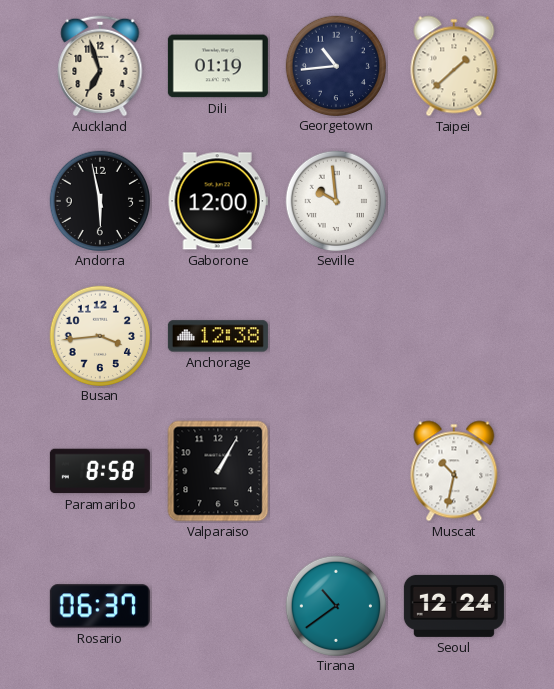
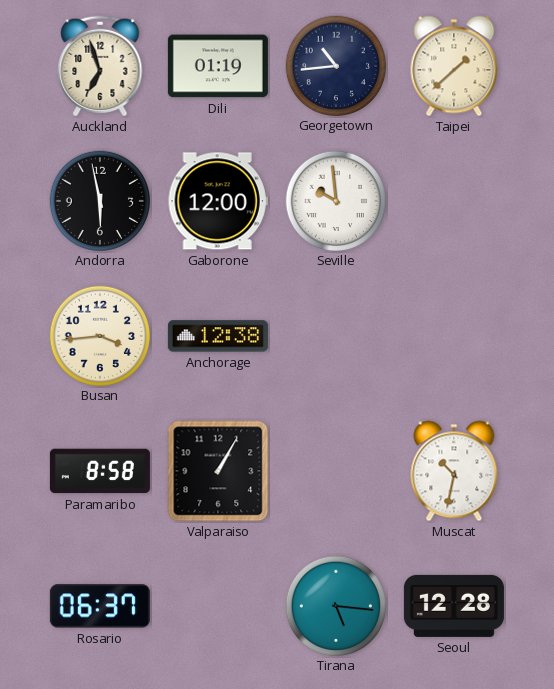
Tirana: 10:39 -> 5:16 (335, 605)
Seoul: 12:24 -> 12:28 (454, 606)
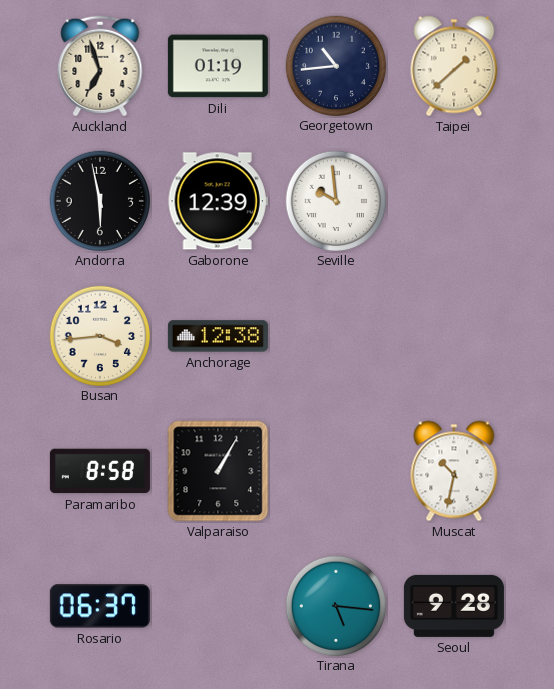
Gaborone: 12:00 -> 12:39 (218, 201)
Seoul: 12:28 -> 9:28 (454, 606)
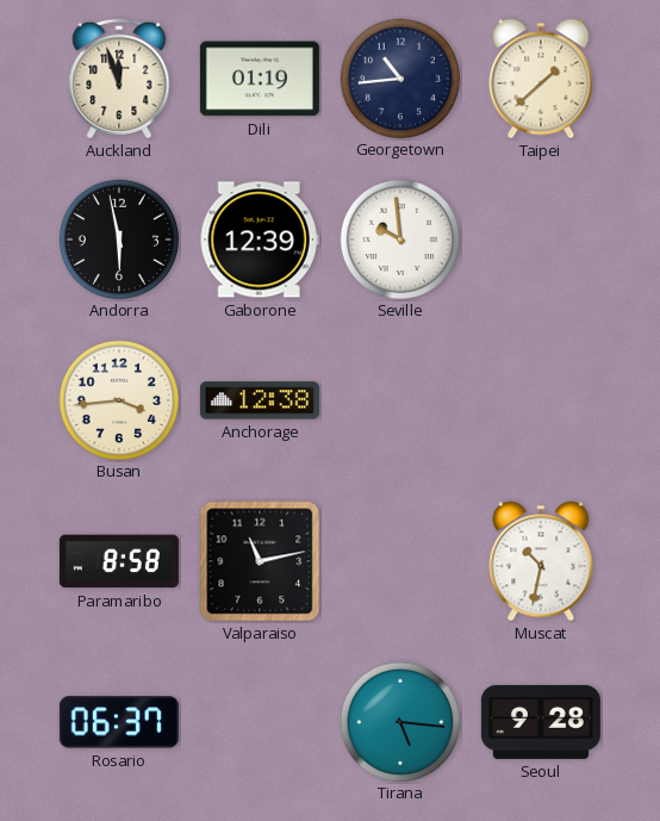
Auckland: 6:57 -> 11:57 (119, 79)
Valparaiso: 1:05 -> 11:13 (260, 561)
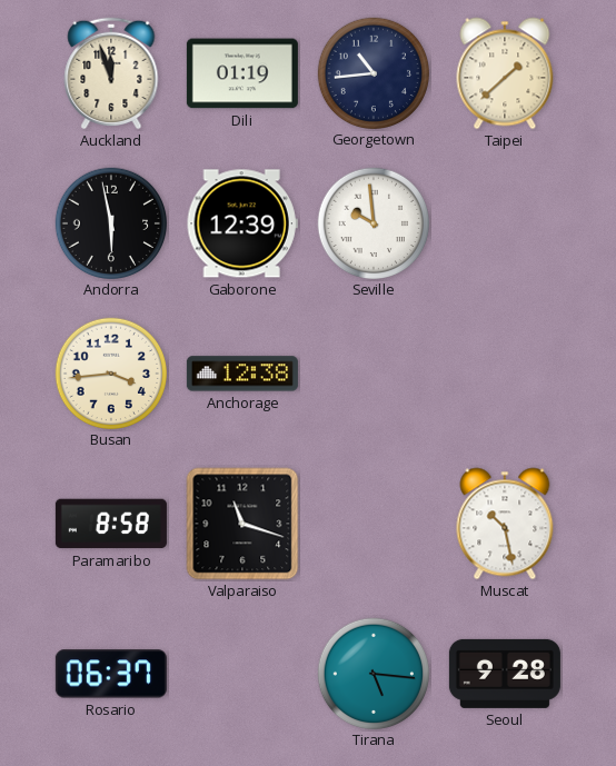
Valparaiso: 11:13 -> 11:18 (242, 524)
Muscat: 10:32 -> 10:28 (505, 524)
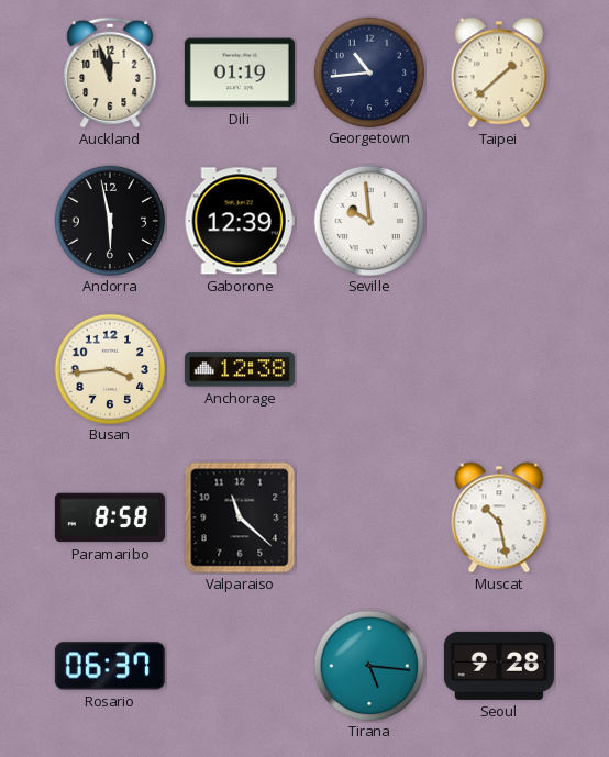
Valparaiso: 11:18 -> 11:22 (240, 517)
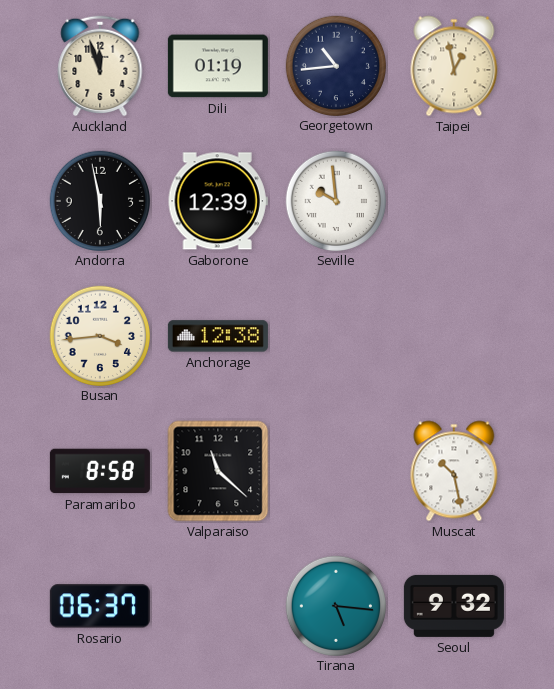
Taipei: 1:38 -> 12:58 (454, 66)
Seoul: 9:28 -> 9:32 (454, 606)
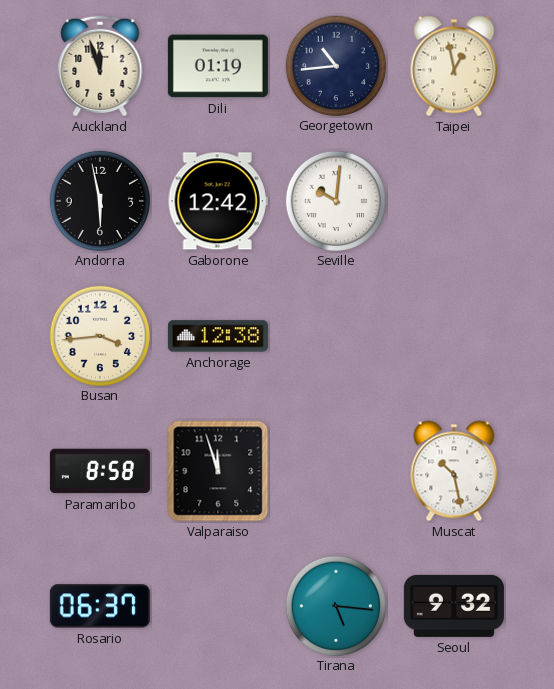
Gaborone: 12:39 -> 12:42 (218, 201)
Seville: 9:59 -> 10:01 (335, 200)
Valparaiso: 11:22 -> 11:57 (218, 471)
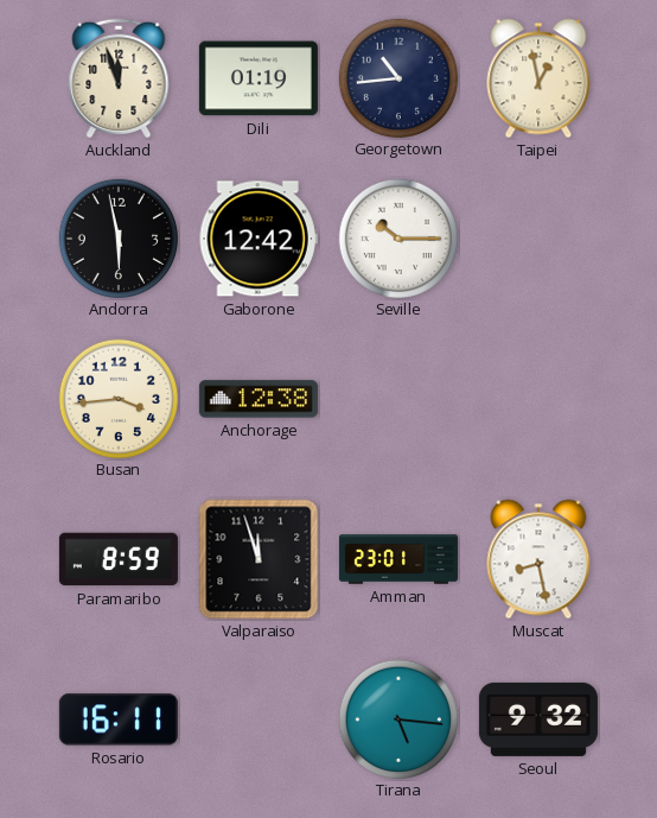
Seville: 10:01 -> 10:15 (397, 237)
Paramaribo: 8:58 -> 8:59 (119, 559)
Amman: none -> 23:01 (398, 559)
Muscat: 10:28 -> 8:28 (538, 559)
Rosario: 06:37 -> 16:11 (119, 719)
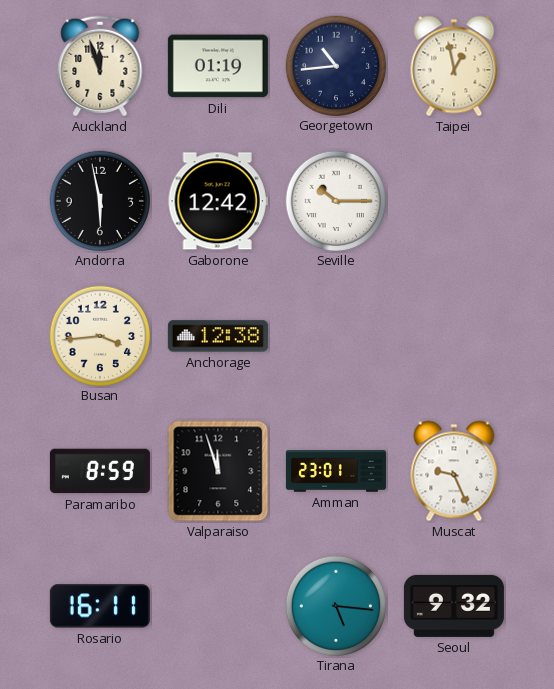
Muscat: 8:28 -> 9:26 (454, 471)
